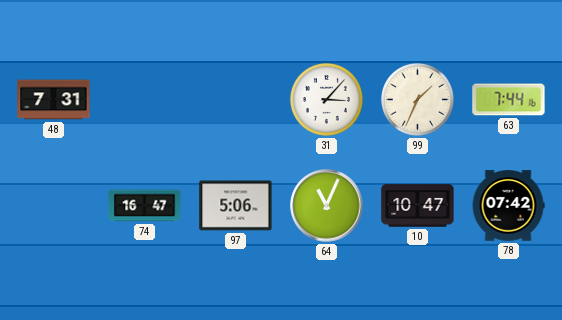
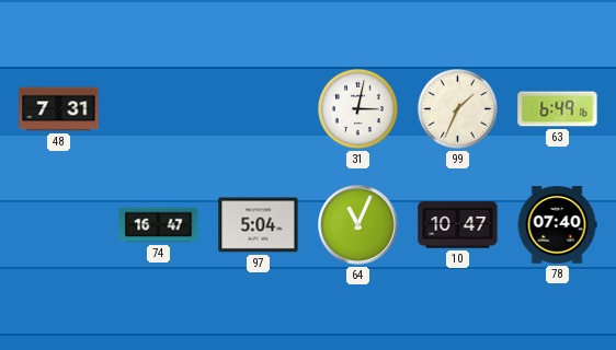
31: 3:07 -> 3:02 (357, 108)
63: 7:44 -> 6:49 (558, 109)
97: 5:06 -> 5:04 (259, 225)
78: 07:42 -> 07:40 (557, 225)
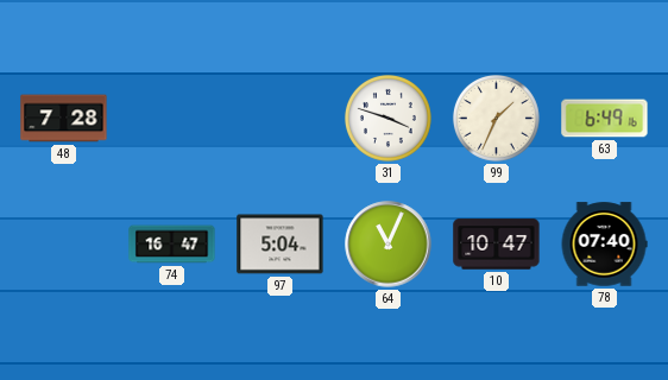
48: 7:31 -> 7:28 (64, 119)
31: 3:02 -> 3:48 (387, 118)
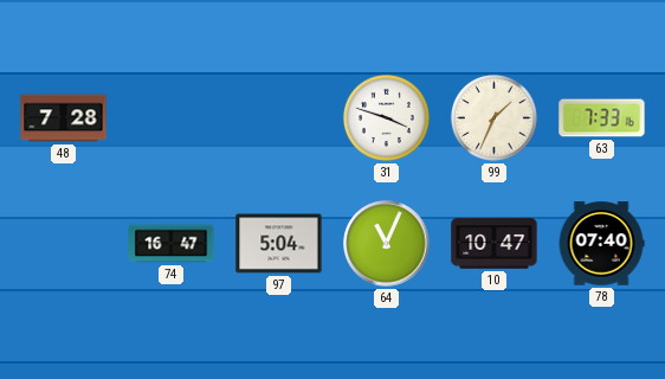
63: 6:49 -> 7:33 (602, 118)
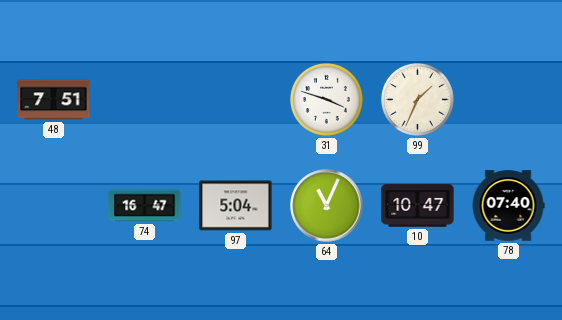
48: 7:28 -> 7:51 (54, 100)
63: 7:33 -> none (602, 118)
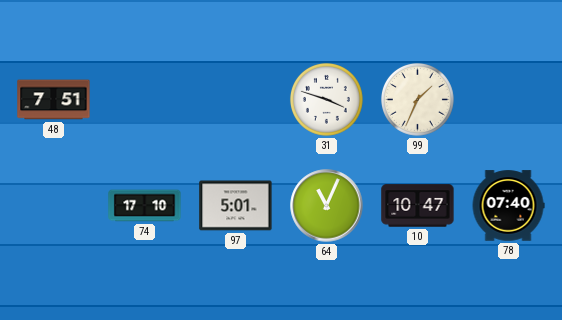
74: 16:47 -> 17:10 (145, 206)
97: 5:04 -> 5:01 (236, 206)
